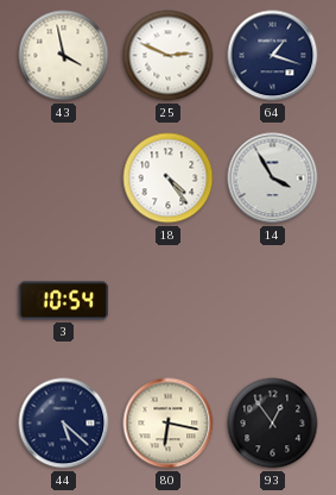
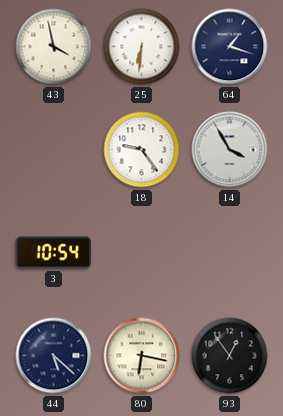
25: 2:49 -> 6:31 (142, 47)
18: 4:24 -> 9:24 (142, 150)
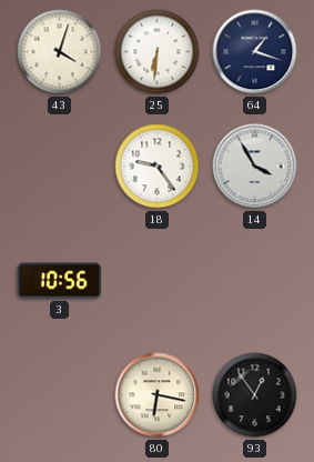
43: 3:58 -> 4:03 (60, 52)
3: 10:54 -> 10:56 (60, 281)
44: 5:22 -> none (54, 356)
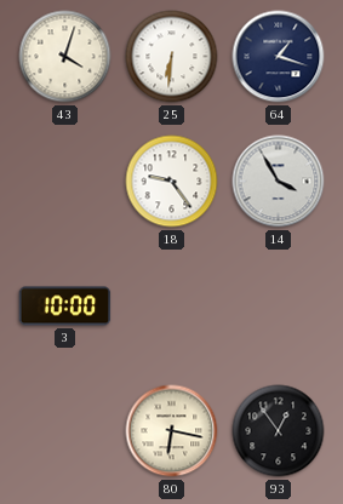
3: 10:56 -> 10:00 (65, 307)
